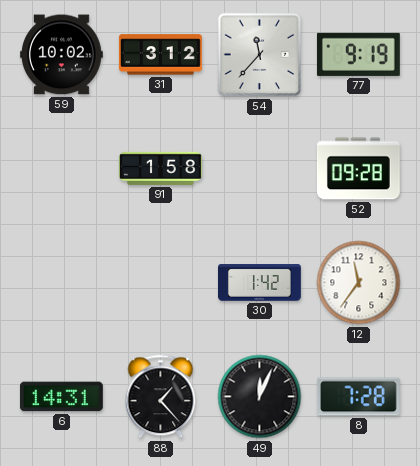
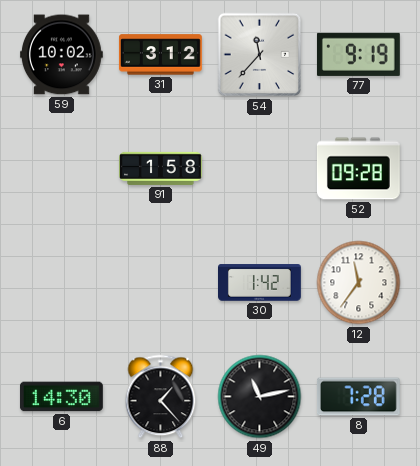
6: 14:31 -> 14:30 (61, 397)
49: 12:04 -> 11:13 (260, 397)
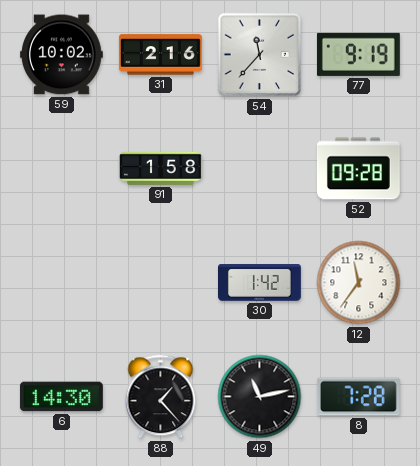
31: 3:12 -> 2:16 (160, 55)
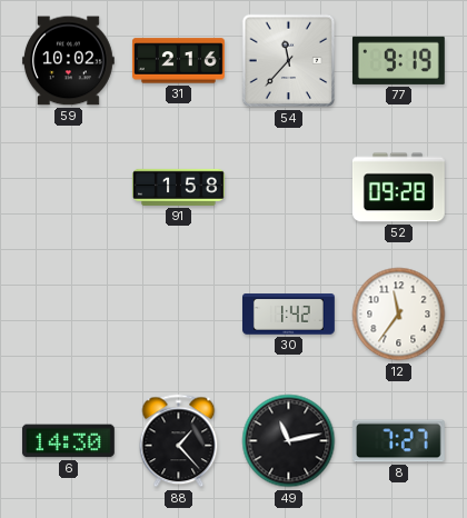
8: 7:28 -> 7:27 (398, 441)
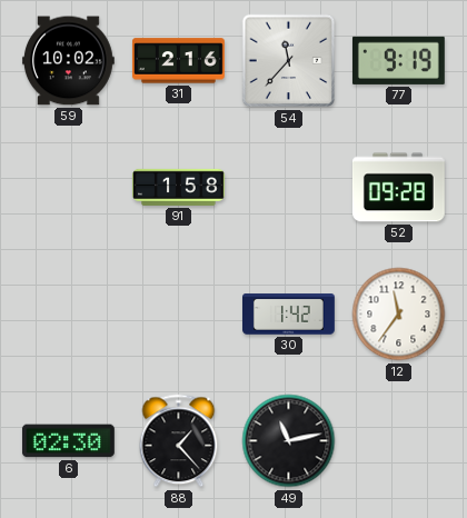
6: 14:30 -> 02:30 (68, 441)
8: 7:27 -> none (398, 441)
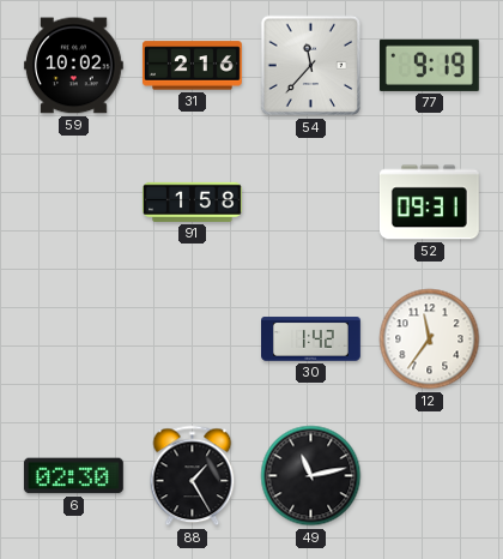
52: 09:28 -> 09:31 (429, 203)
88: 1:23 -> 1:25 (193, 476)
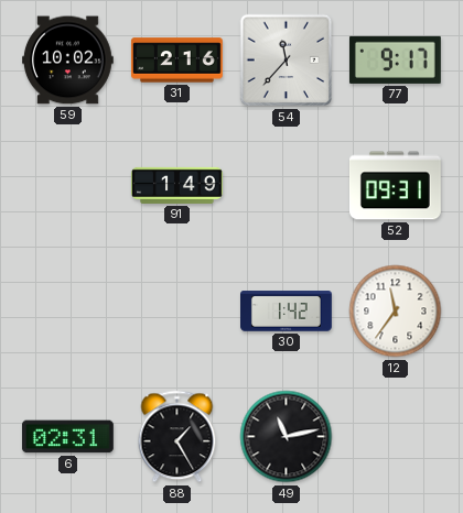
77: 9:19 -> 9:17 (395, 59)
91: 1:58 -> 1:49 (177, 185)
6: 02:30 -> 02:31 (67, 437)
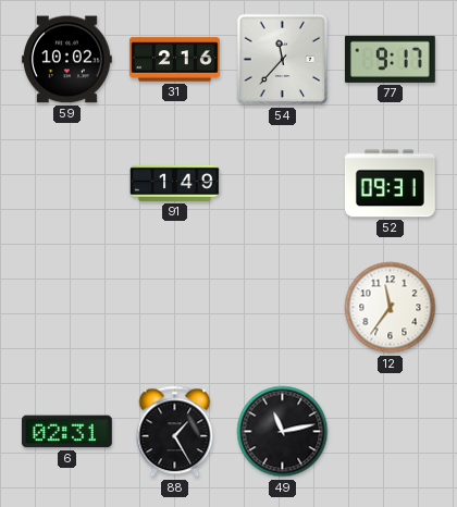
30: 1:42 -> none (287, 312)
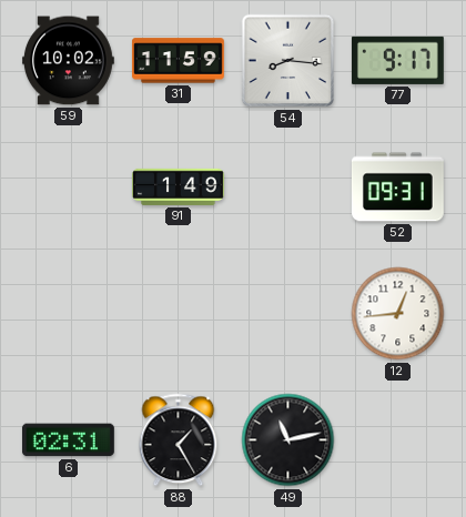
31: 2:16 -> 11:59 (178, 61)
54: 11:37 -> 8:16 (288, 61)
12: 11:36 -> 12:44 (398, 314)
